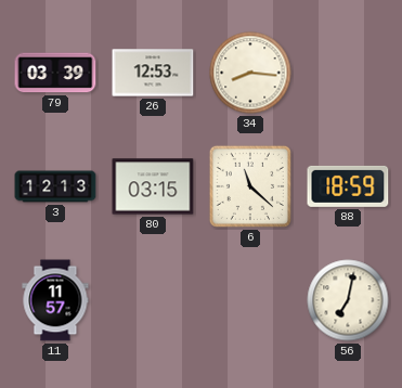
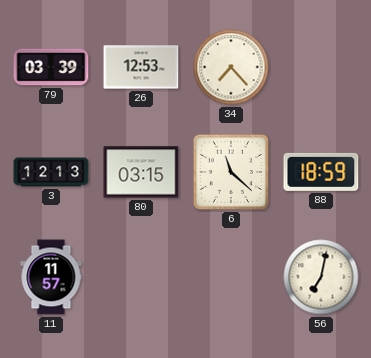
34: 8:16 -> 7:23 (231, 67)
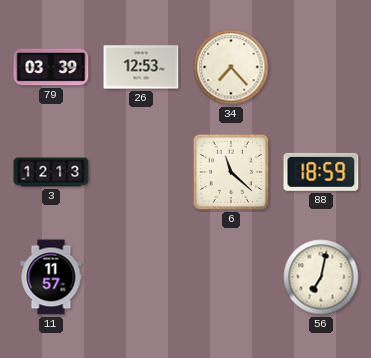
80: 03:15 -> none (141, 172)
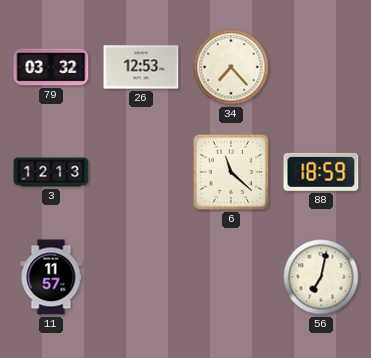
79: 03:39 -> 03:32 (51, 67)
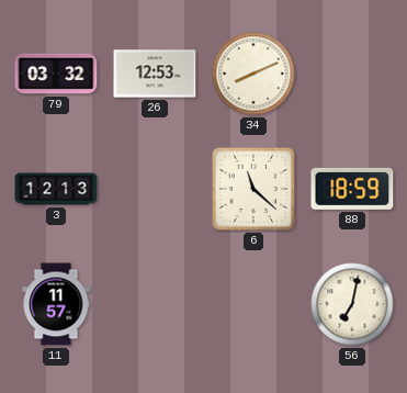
34: 7:23 -> 8:11 (253, 74)
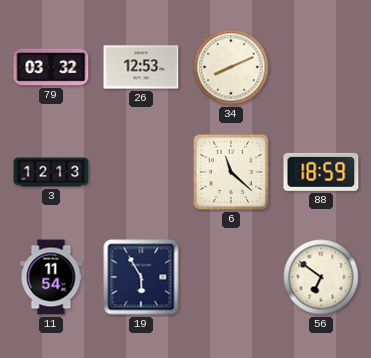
11: 11:57 -> 11:54 (51, 277)
19: none -> 5:55 (141, 277)
56: 7:02 -> 6:51 (321, 277)
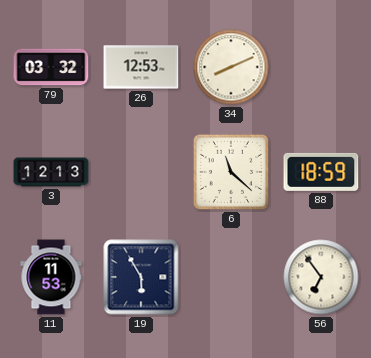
11: 11:54 -> 11:53 (51, 277)
56: 6:51 -> 6:54 (321, 277)
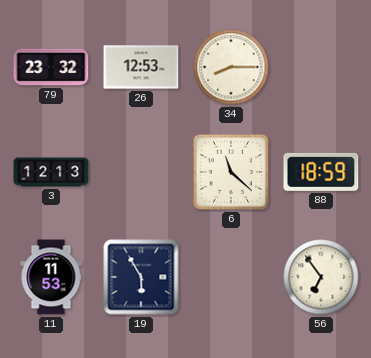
79: 03:32 -> 23:32 (51, 67)
34: 8:11 -> 8:15 (231, 67)
